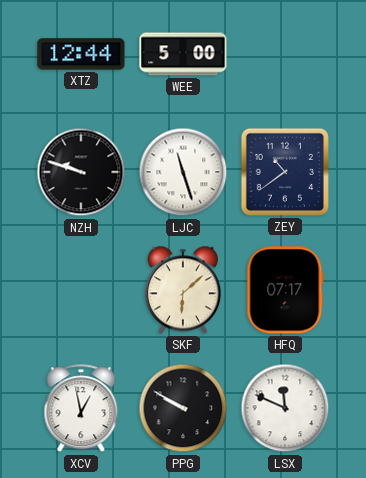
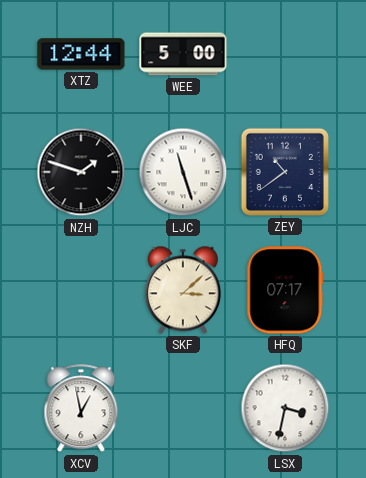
NZH: 9:48 -> 1:48 (81, 172)
SKF: 6:08 -> 3:08 (183, 290)
PPG: 9:50 -> none (183, 408)
LSX: 11:49 -> 3:32 (285, 408)
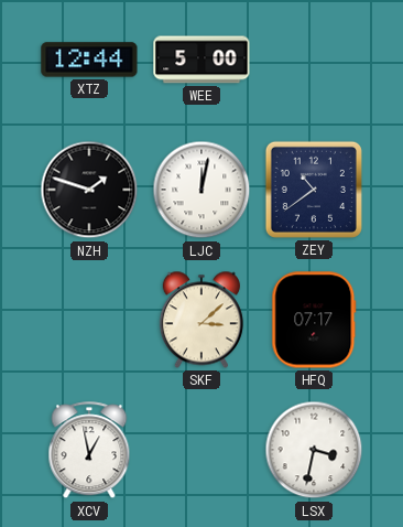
LJC: 11:27 -> 12:02 (201, 190)
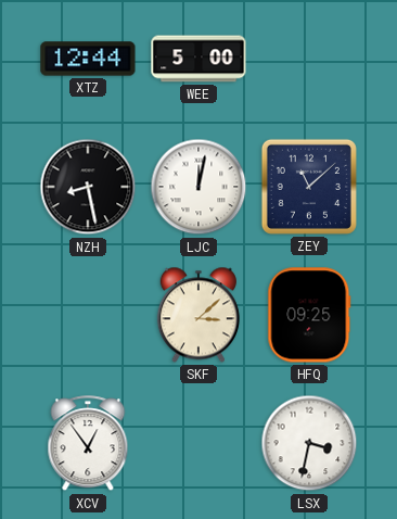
NZH: 1:48 -> 8:28 (88, 187)
ZEY: 10:39 -> 11:08 (309, 187)
HFQ: 07:17 -> 09:25 (309, 315)
XCV: 12:58 -> 12:54 (88, 444)
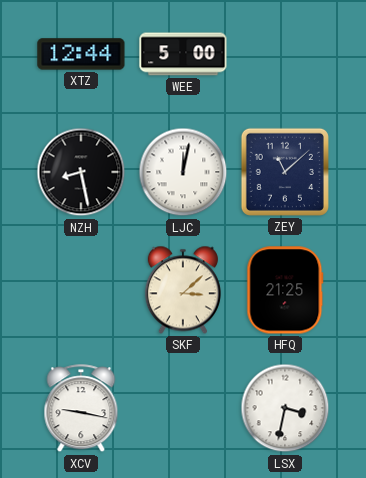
HFQ: 09:25 -> 21:25 (285, 290)
XCV: 12:54 -> 9:17 (81, 409)
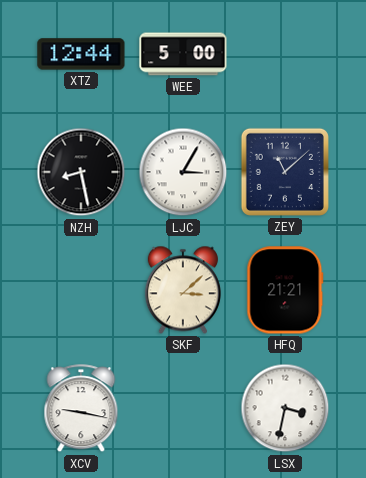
LJC: 12:02 -> 3:05 (183, 172)
HFQ: 21:25 -> 21:21 (285, 290)
